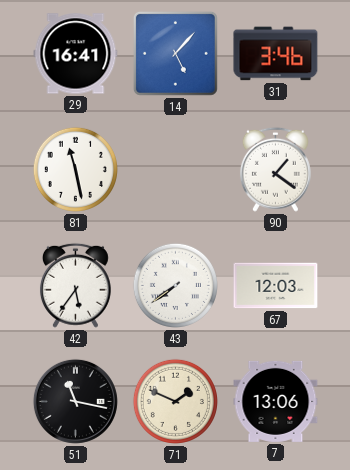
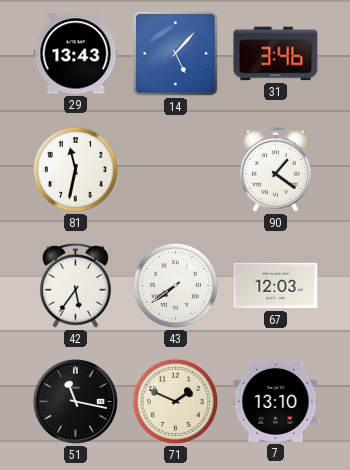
29: 16:41 -> 13:43 (76, 54)
81: 11:28 -> 11:32 (75, 169)
7: 13:06 -> 13:10 (276, 401)
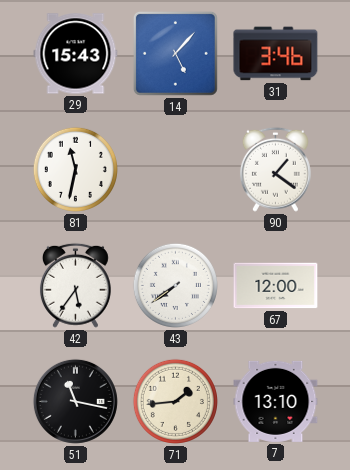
29: 13:43 -> 15:43 (76, 54)
67: 12:03 -> 12:00 (276, 286)
71: 1:49 -> 1:44 (175, 401)
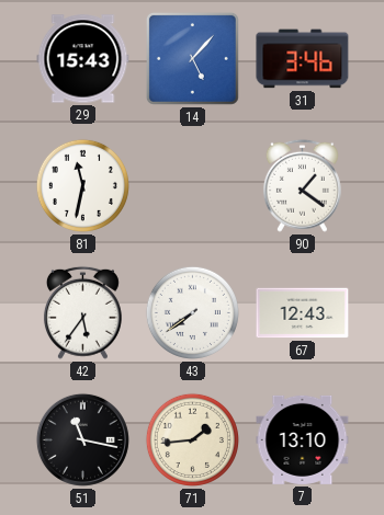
67: 12:00 -> 12:43 (303, 313)
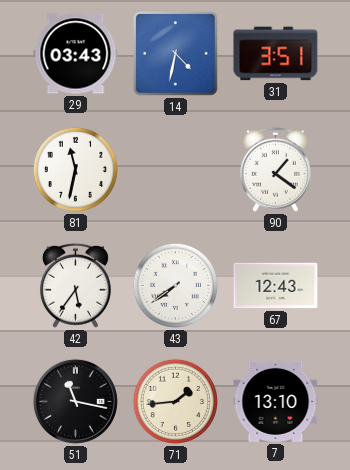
29: 15:43 -> 03:43 (76, 54)
14: 5:07 -> 4:32 (175, 53)
31: 3:46 -> 3:51 (276, 54)
